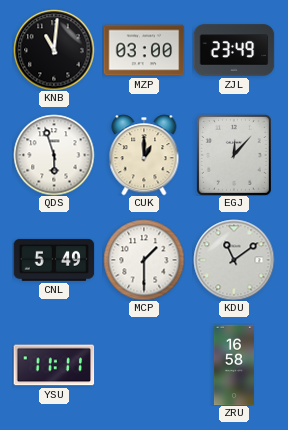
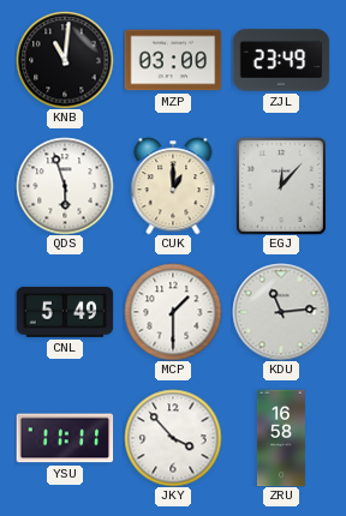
KDU: 11:09 -> 11:14 (281, 312)
JKY: none -> 3:53 (173, 438)
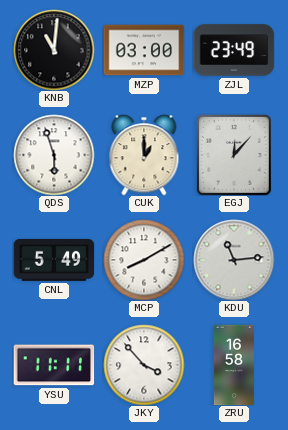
MCP: 1:30 -> 8:10 (144, 260)
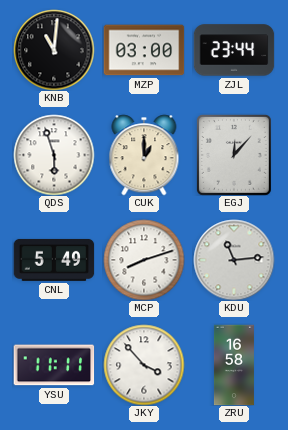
ZJL: 23:49 -> 23:44 (234, 50)
MCP: 8:10 -> 8:12 (144, 260)
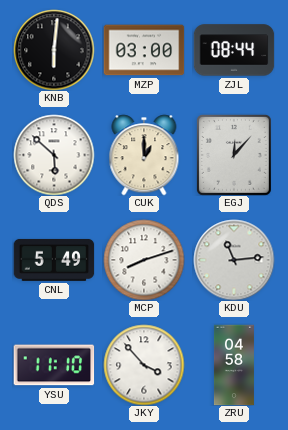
KNB: 11:01 -> 6:01 (54, 50)
ZJL: 23:44 -> 08:44 (234, 50)
QDS: 5:57 -> 5:52 (54, 155)
YSU: 11:11 -> 11:10 (54, 365)
ZRU: 16:58 -> 04:58 (234, 365)
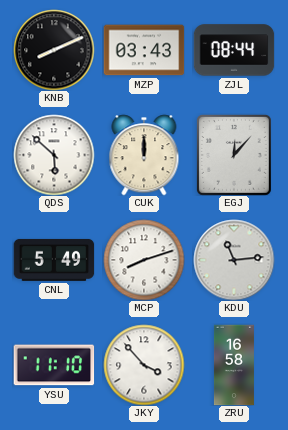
KNB: 6:01 -> 8:11 (54, 50)
MZP: 03:00 -> 03:43 (144, 50)
CUK: 1:00 -> 12:00 (144, 155)
ZRU: 04:58 -> 16:58 (234, 365)
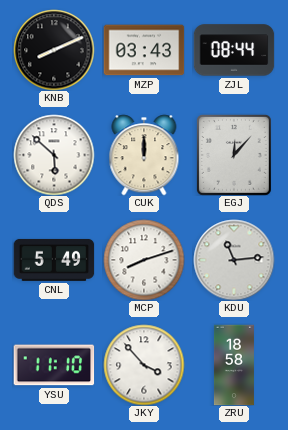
ZRU: 16:58 -> 18:58 (234, 365)
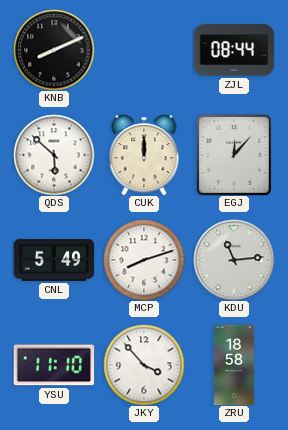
MZP: 03:43 -> none (144, 50)
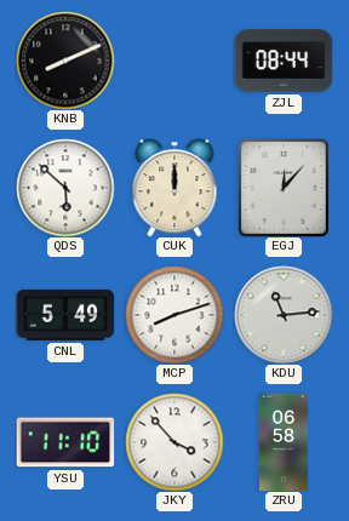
ZRU: 18:58 -> 06:58 (284, 442)
